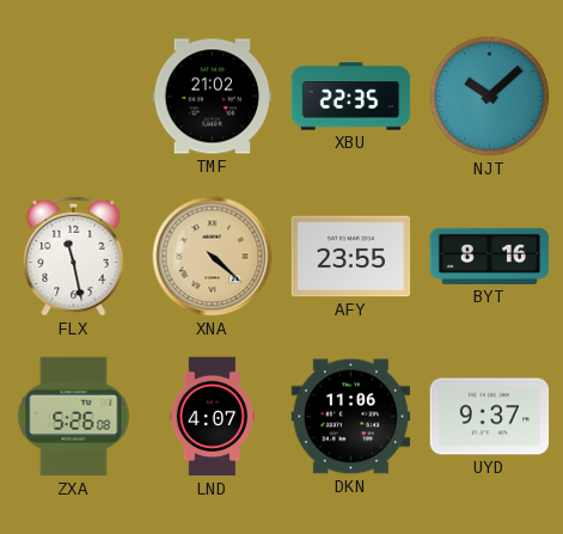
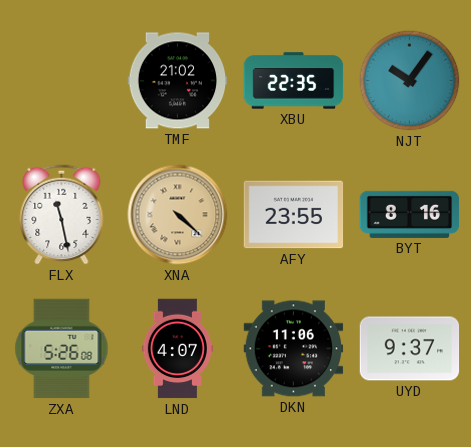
NJT: 10:08 -> 10:06 (410, 81)
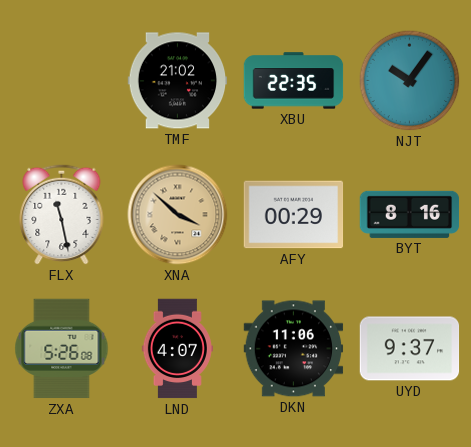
XNA: 4:22 -> 3:52 (178, 215)
AFY: 23:55 -> 00:29 (294, 215)
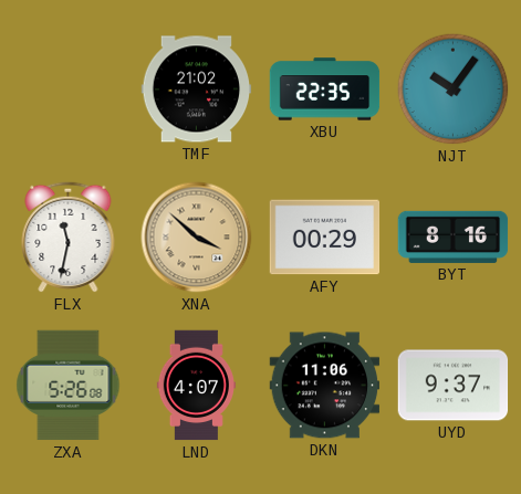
FLX: 11:28 -> 11:32 (69, 237)
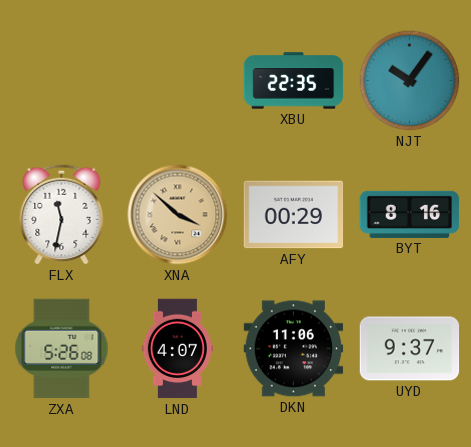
TMF: 21:02 -> none (197, 90)
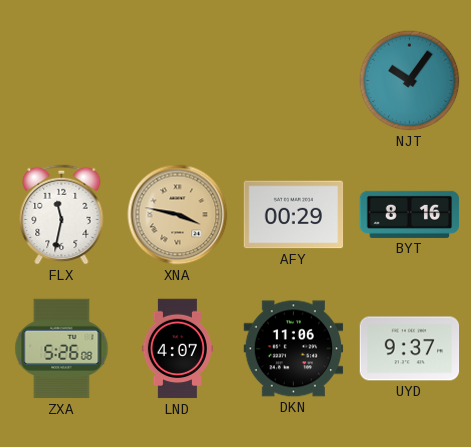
XBU: 22:35 -> none (294, 81)
XNA: 3:52 -> 3:47 (178, 215)
